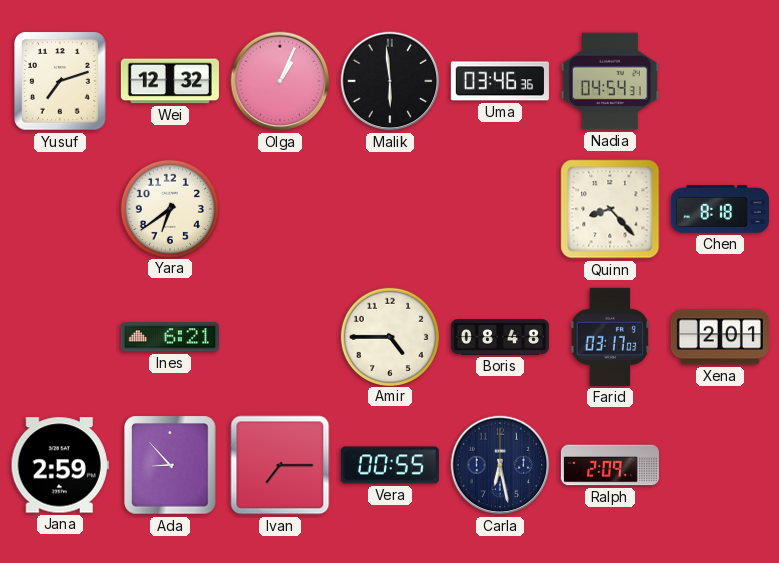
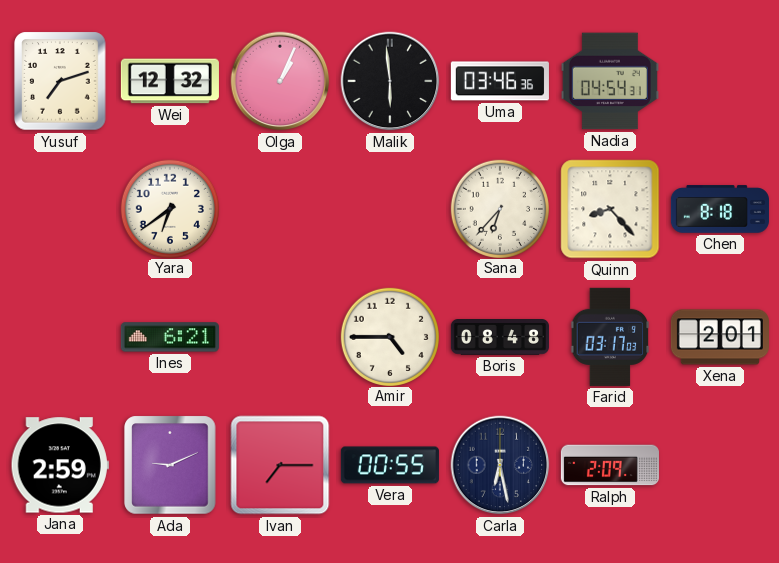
Sana: none -> 6:37 (499, 208)
Ada: 8:53 -> 9:11 (170, 465)
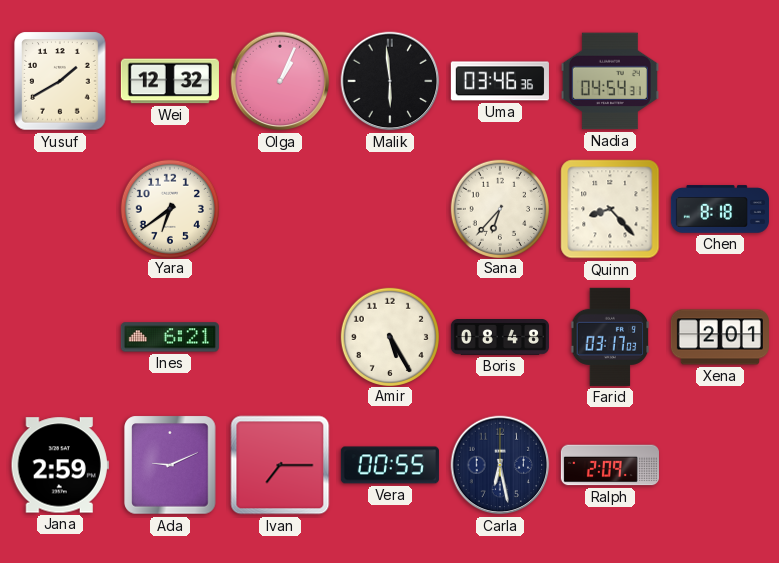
Yusuf: 7:12 -> 1:40 (60, 81)
Amir: 4:45 -> 5:25 (389, 336)
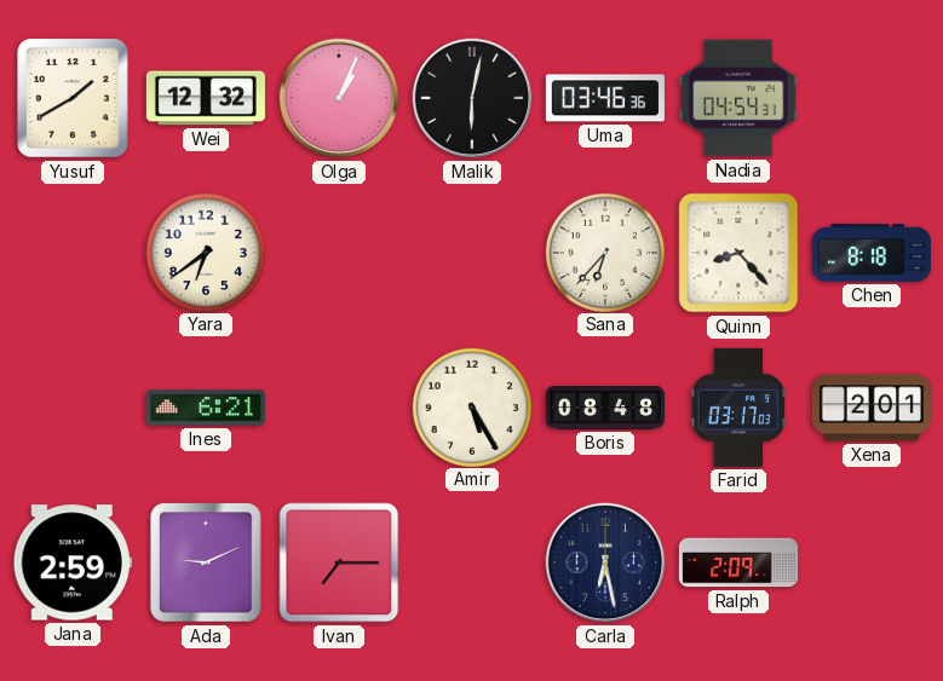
Malik: 5:59 -> 6:02 (472, 98)
Vera: 00:55 -> none (390, 465)
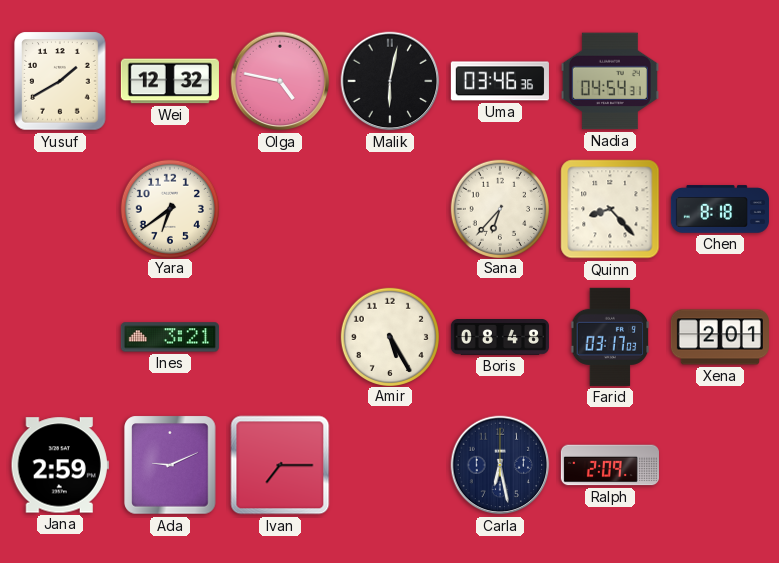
Olga: 1:04 -> 4:47 (280, 81)
Ines: 6:21 -> 3:21 (170, 337)
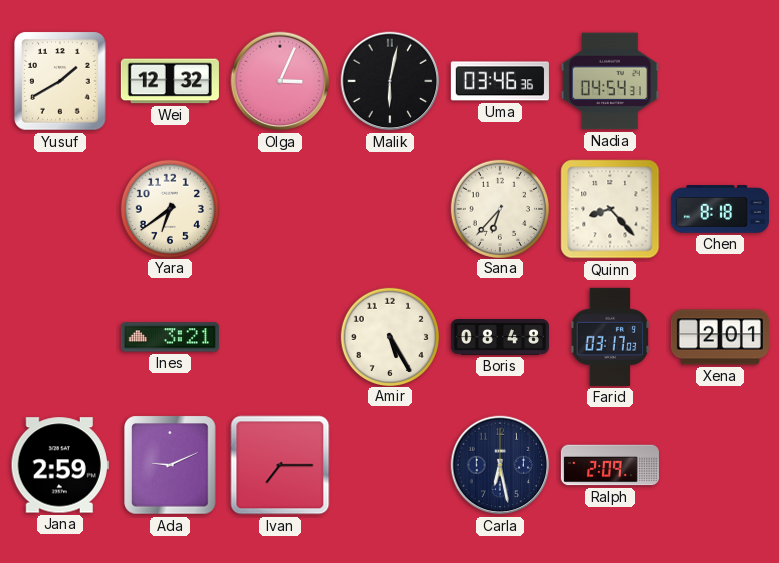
Olga: 4:47 -> 3:04 (280, 81)
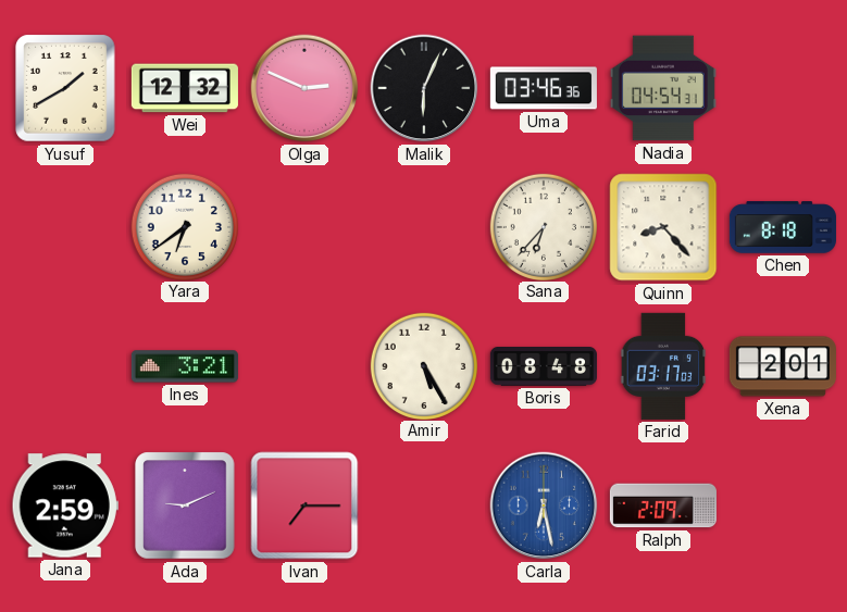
Olga: 3:04 -> 2:49 (304, 88)
Malik: 6:02 -> 6:04 (424, 88)
Carla dial: navy -> blue (544, 505)
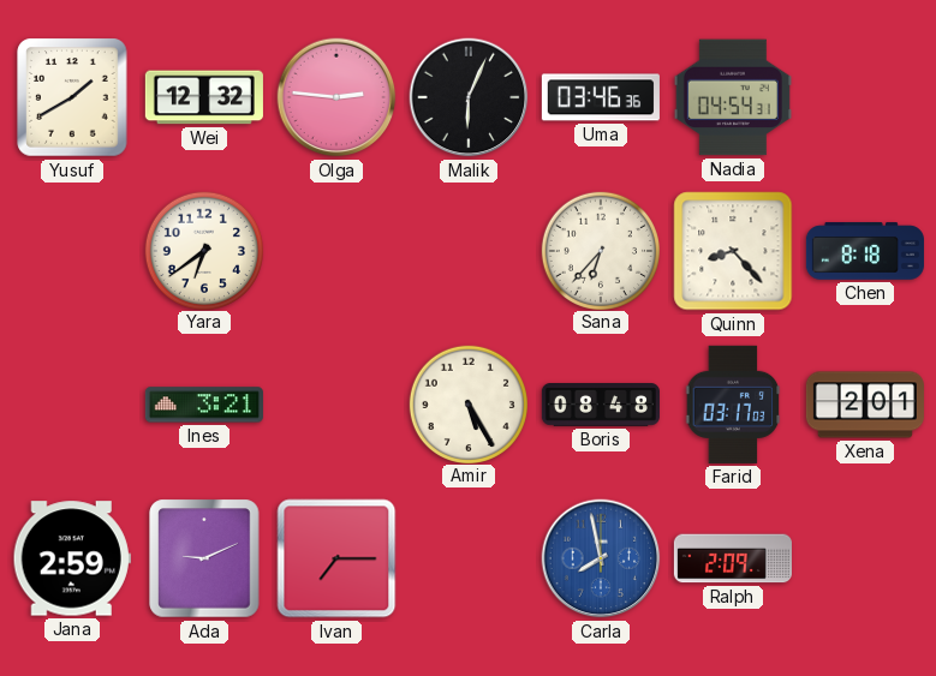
Olga: 2:49 -> 2:46 (336, 97)
Carla: 6:28 -> 7:58 (601, 558)
